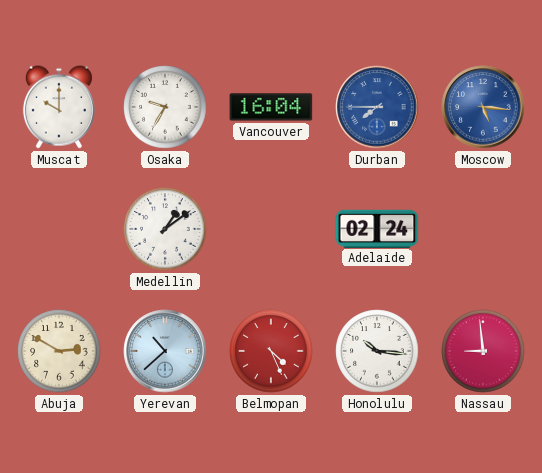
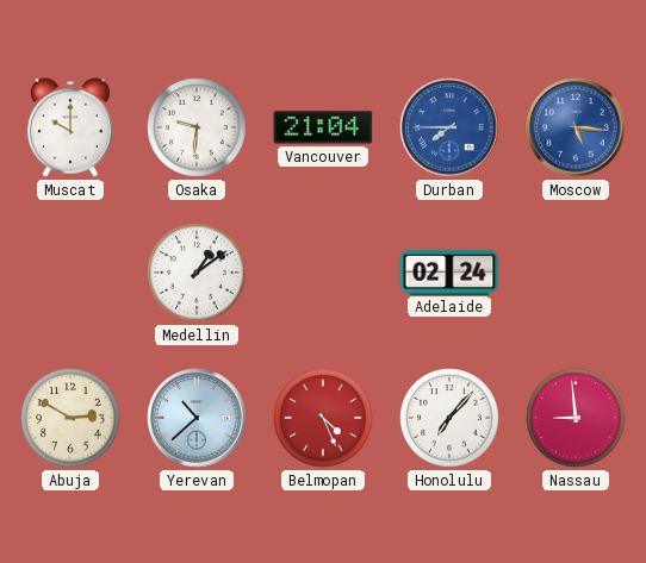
Osaka: 9:35 -> 9:31 (197, 127)
Vancouver: 16:04 -> 21:04 (323, 127)
Honolulu: 10:16 -> 7:07 (449, 418)
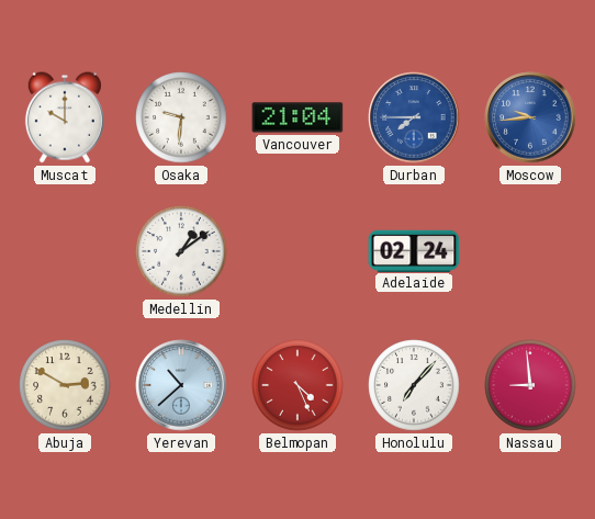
Moscow: 5:16 -> 9:44 (530, 117)
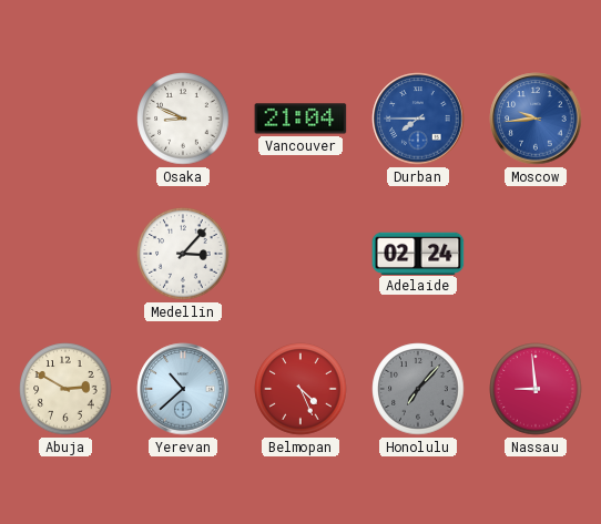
Muscat: 10:00 -> none (65, 117)
Osaka: 9:31 -> 8:49 (183, 119)
Medellin: 1:09 -> 3:07 (183, 254)
Honolulu dial: white -> grey (418, 389)
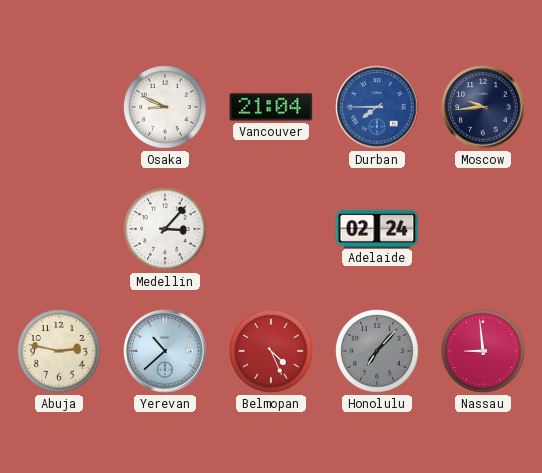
Moscow dial: blue -> navy (483, 107)
Abuja: 2:50 -> 2:47 (59, 351)
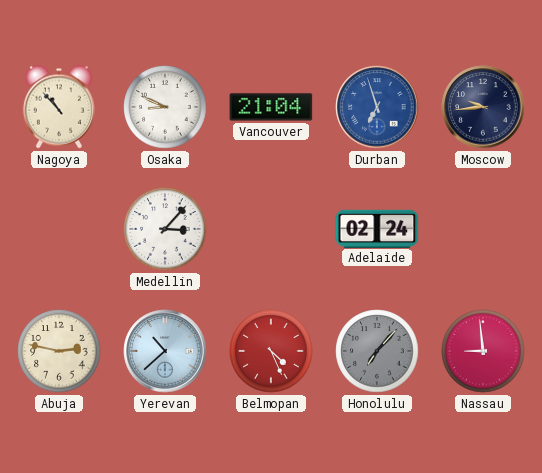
Nagoya: none -> 10:53 (59, 107)
Durban: 7:45 -> 6:57 (377, 107)
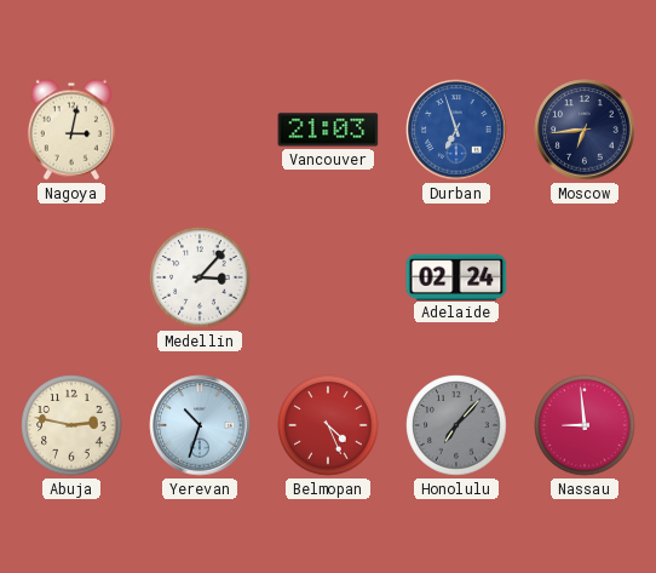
Nagoya: 10:53 -> 3:02 (71, 130)
Osaka: 8:49 -> none (165, 107)
Vancouver: 21:04 -> 21:03 (328, 130)
Moscow: 9:44 -> 6:44 (585, 130)
Yerevan: 10:38 -> 10:33 (200, 425)
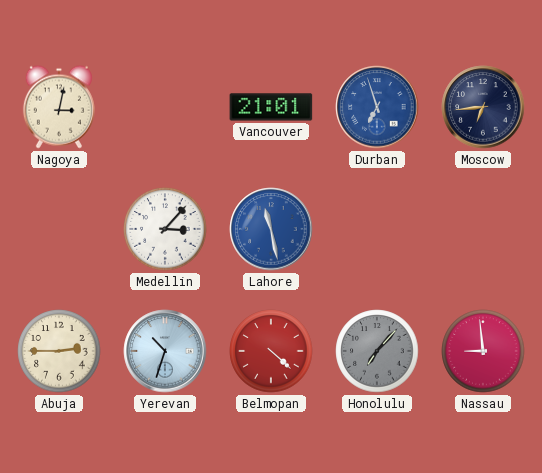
Vancouver: 21:03 -> 21:01 (271, 107)
Lahore: none -> 11:28 (271, 229)
Adelaide: 02:24 -> none (456, 276)
Abuja: 2:47 -> 2:45 (59, 351)
Belmopan: 4:26 -> 4:22 (271, 351)
